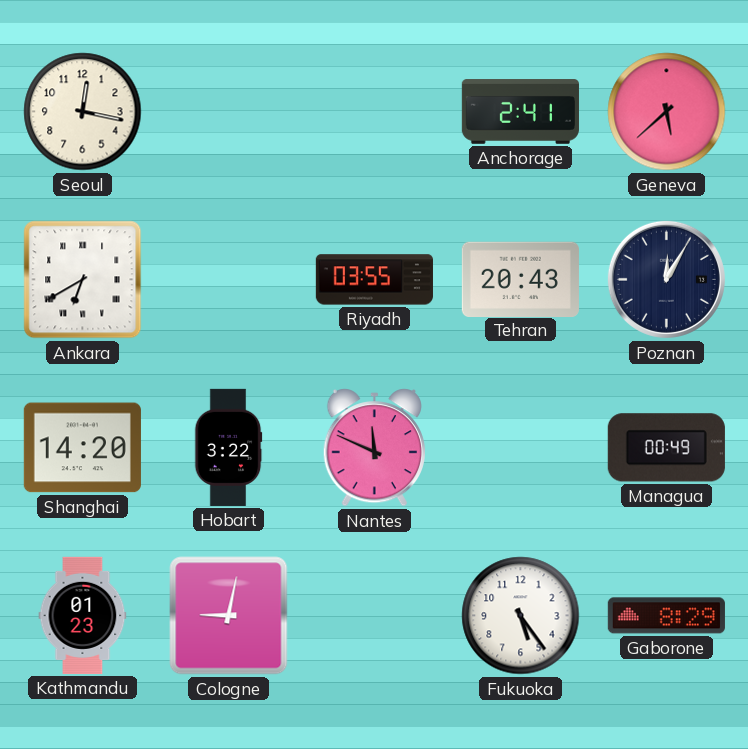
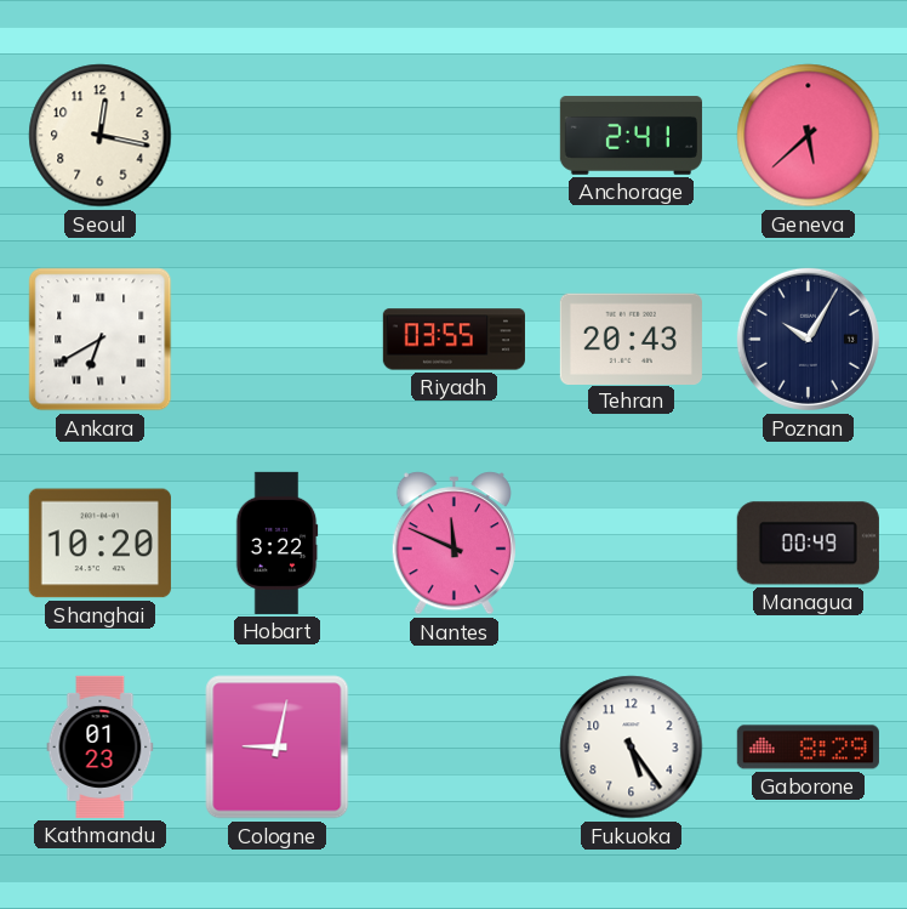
Poznan: 12:05 -> 10:05 (808, 339)
Shanghai: 14:20 -> 10:20 (99, 544)
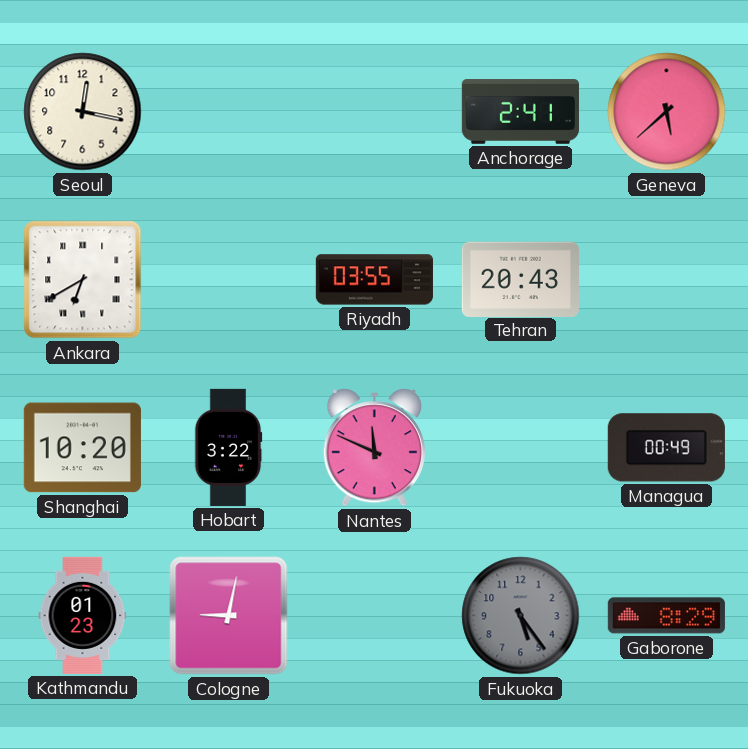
Poznan: 10:05 -> none (808, 339)
Fukuoka dial: white -> grey (521, 616)
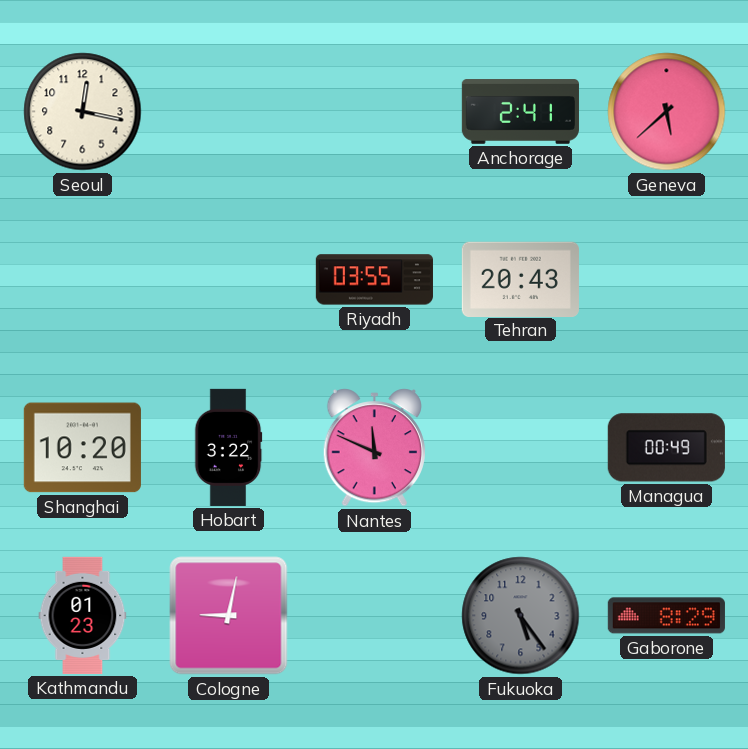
Ankara: 6:40 -> none (83, 280)
